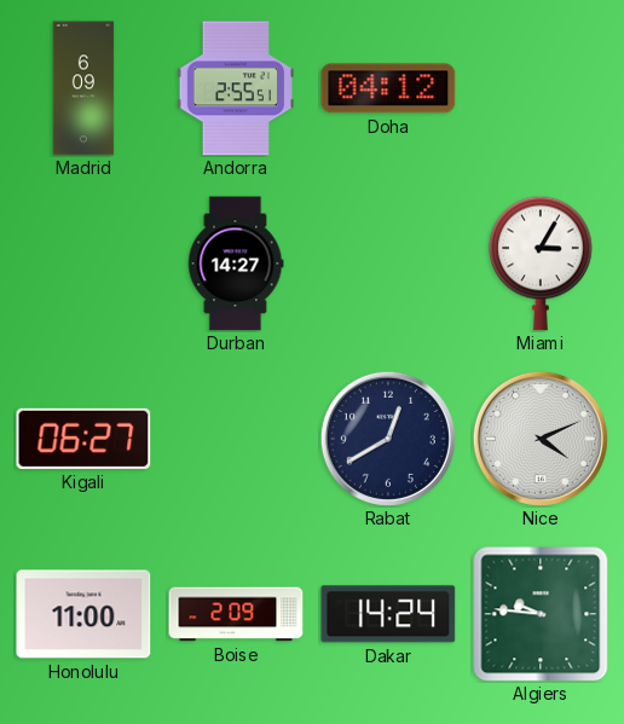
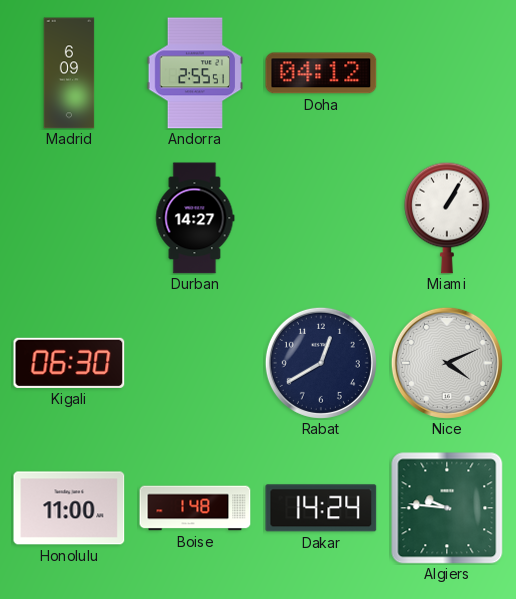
Miami: 3:05 -> 1:05 (447, 218)
Kigali: 06:27 -> 06:30 (69, 363)
Boise: 2:09 -> 1:48 (195, 508)
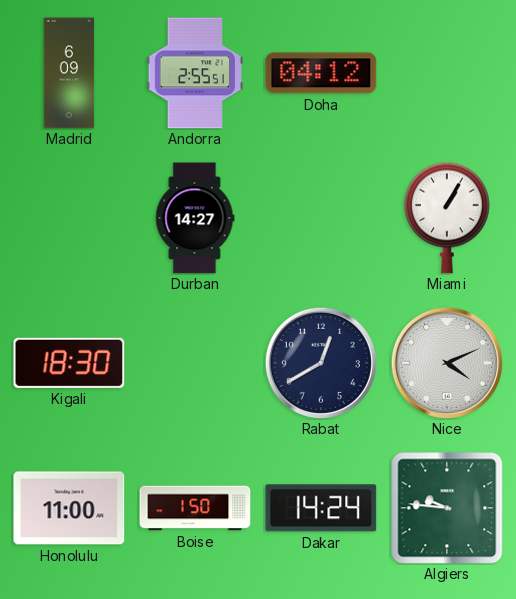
Kigali: 06:30 -> 18:30 (69, 363)
Boise: 1:48 -> 1:50 (195, 508)
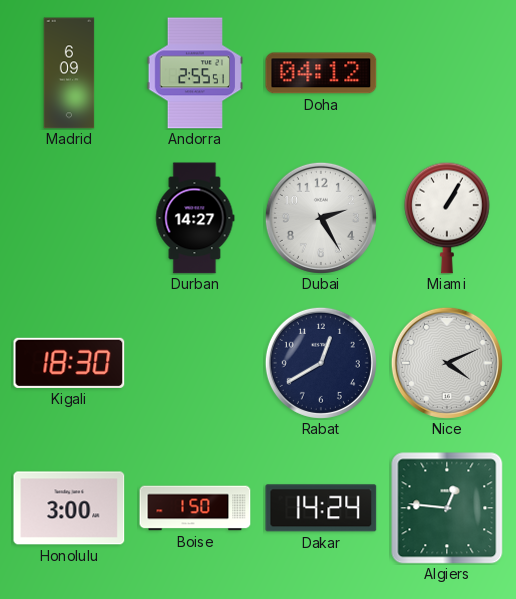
Dubai: none -> 2:25 (321, 218)
Honolulu: 11:00 -> 3:00 (69, 508)
Algiers: 9:46 -> 12:46 (447, 508)
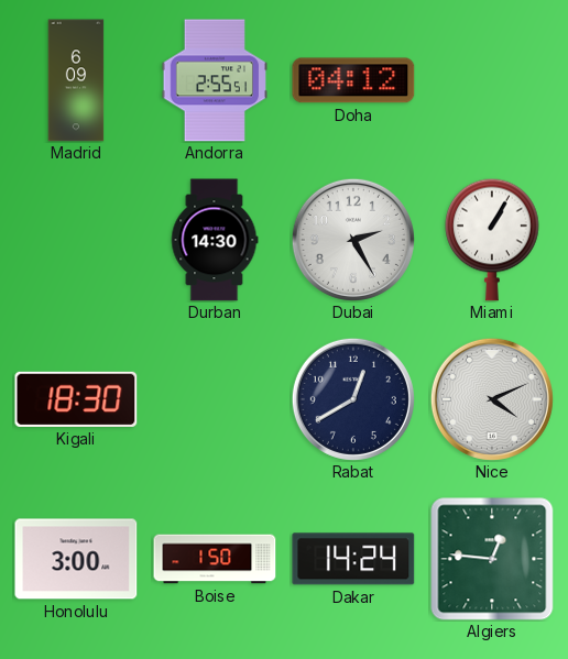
Durban: 14:27 -> 14:30 (215, 240)
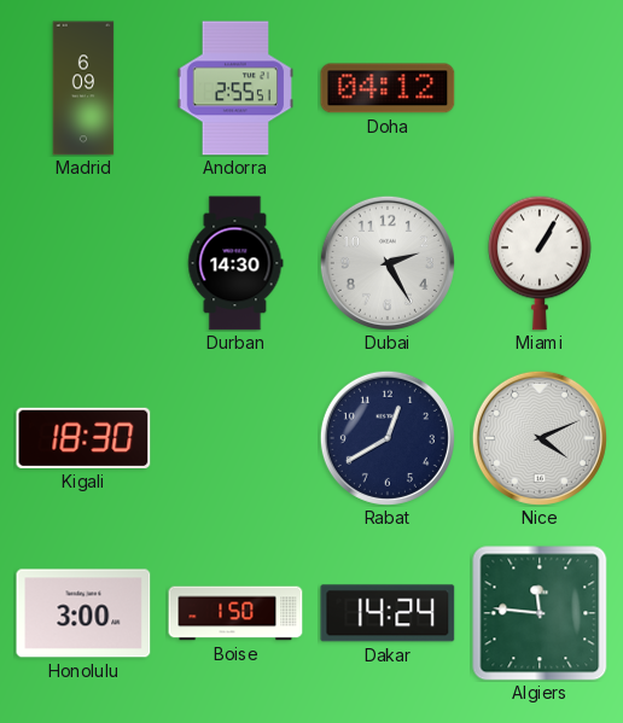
Algiers: 12:46 -> 11:46 (540, 613)
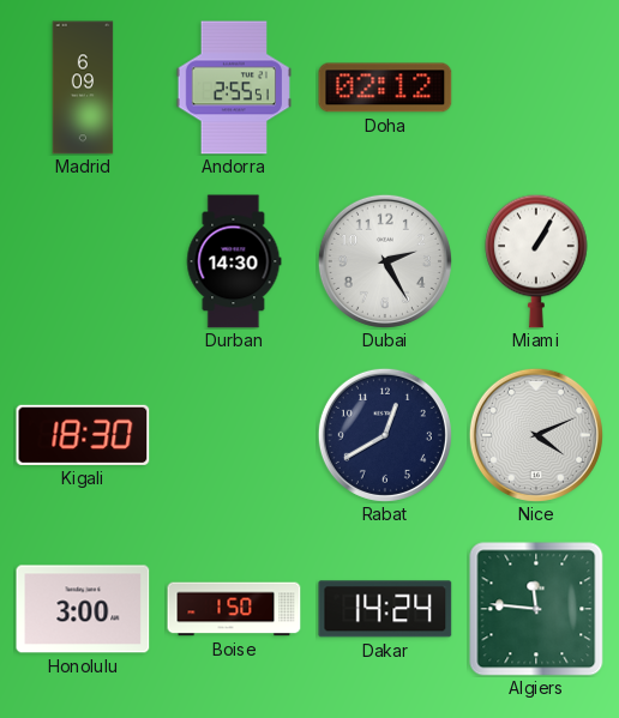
Doha: 04:12 -> 02:12 (385, 88)
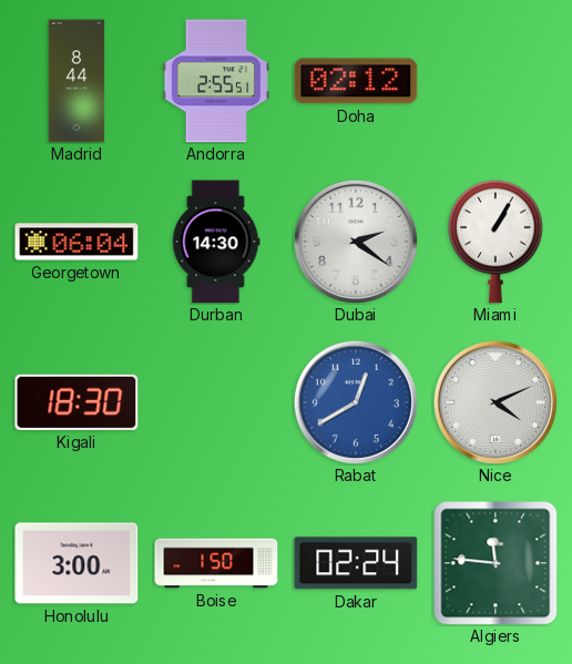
Madrid: 6:09 -> 8:44 (76, 81)
Georgetown: none -> 06:04 (76, 242)
Dubai: 2:25 -> 2:21 (356, 242)
Rabat dial: navy -> blue (356, 402)
Dakar: 14:24 -> 02:24 (356, 563)
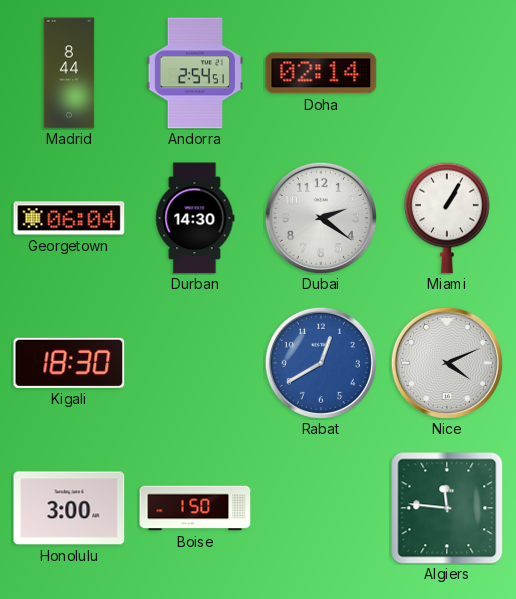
Andorra: 2:55 -> 2:54 (195, 73)
Doha: 02:12 -> 02:14 (321, 73)
Dakar: 02:24 -> none (356, 563)
